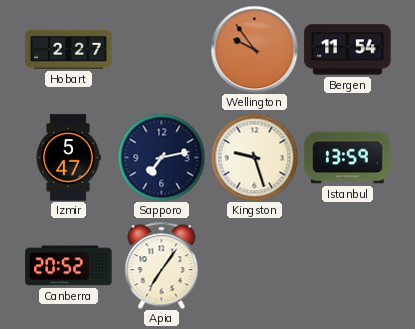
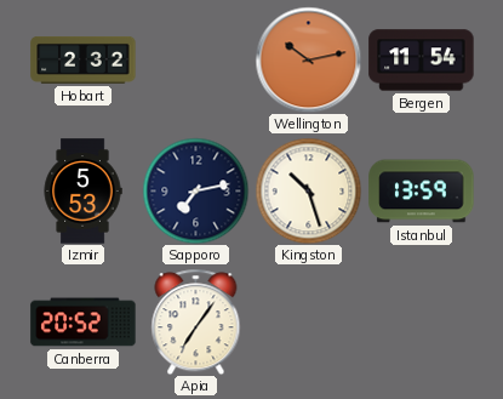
Hobart: 2:27 -> 2:32 (84, 59)
Wellington: 9:54 -> 10:13 (308, 59)
Izmir: 5:47 -> 5:53 (82, 192)
Kingston: 9:27 -> 10:27 (308, 190)
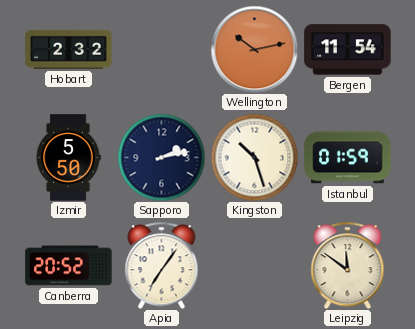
Izmir: 5:53 -> 5:50 (68, 158)
Sapporo: 7:13 -> 2:13 (161, 157)
Istanbul: 13:59 -> 01:59 (348, 158)
Leipzig: none -> 11:51 (348, 265)
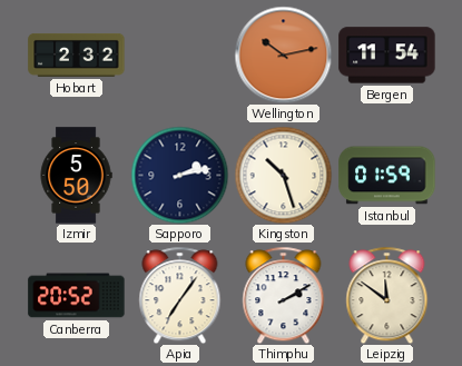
Thimphu: none -> 2:10 (284, 295)
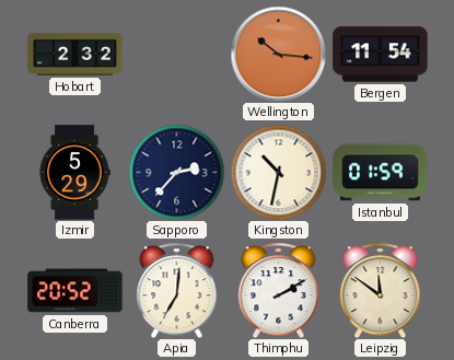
Wellington: 10:13 -> 10:16 (278, 54)
Izmir: 5:50 -> 5:29 (74, 173)
Sapporo: 2:13 -> 2:37 (176, 172)
Kingston: 10:27 -> 10:32 (278, 172)
Apia: 7:06 -> 7:01 (177, 290)
